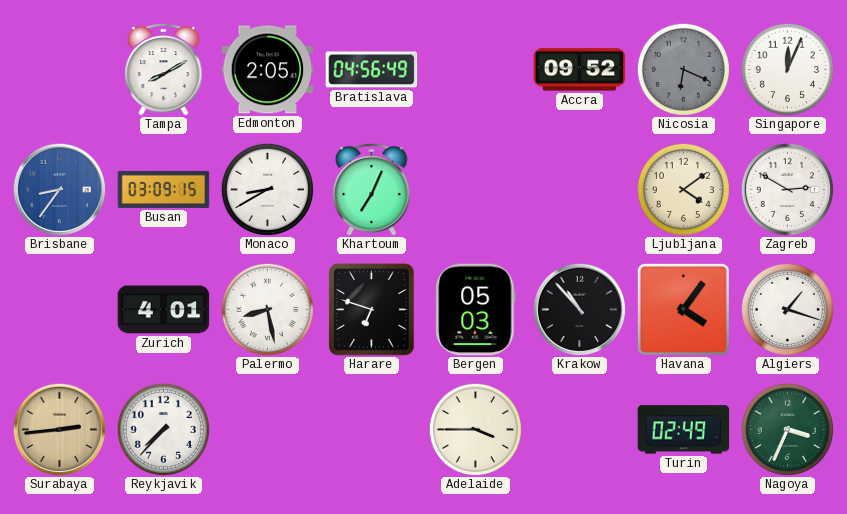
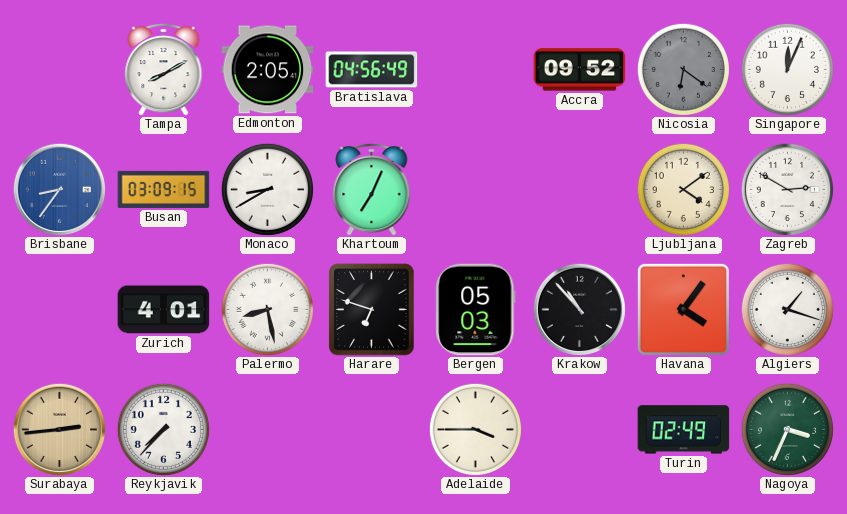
Nicosia: 6:19 -> 6:21 (683, 69)
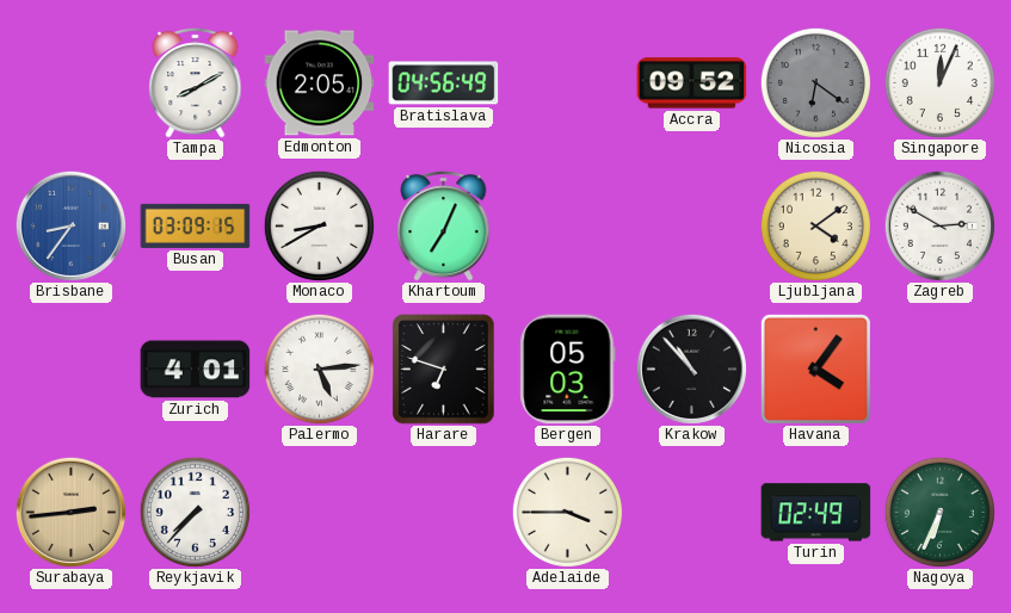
Palermo: 8:28 -> 5:14 (319, 369)
Algiers: 1:18 -> none (787, 309)
Nagoya: 3:34 -> 6:34 (939, 512)
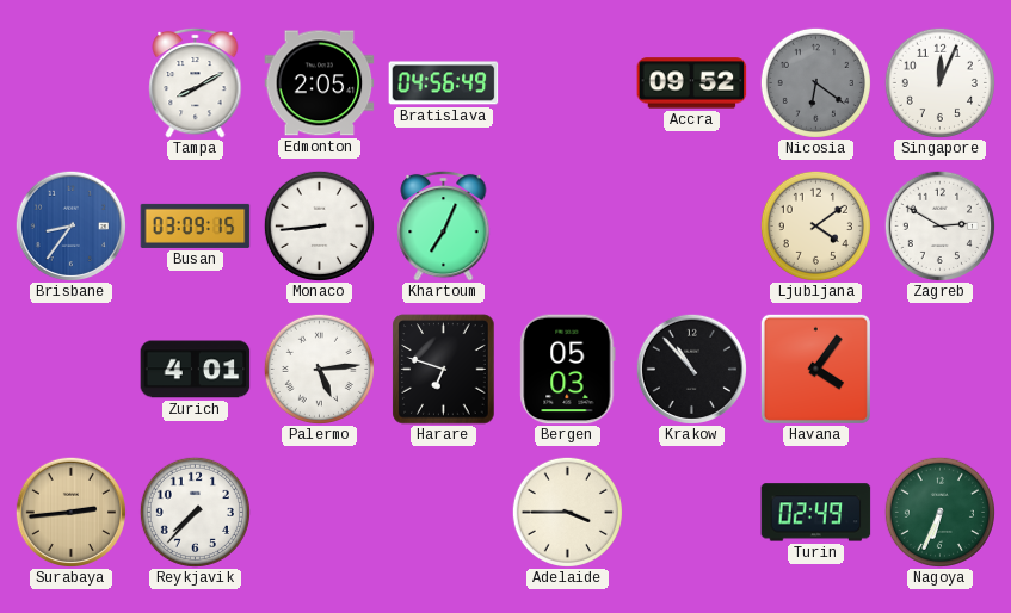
Monaco: 8:40 -> 8:44 (319, 225)
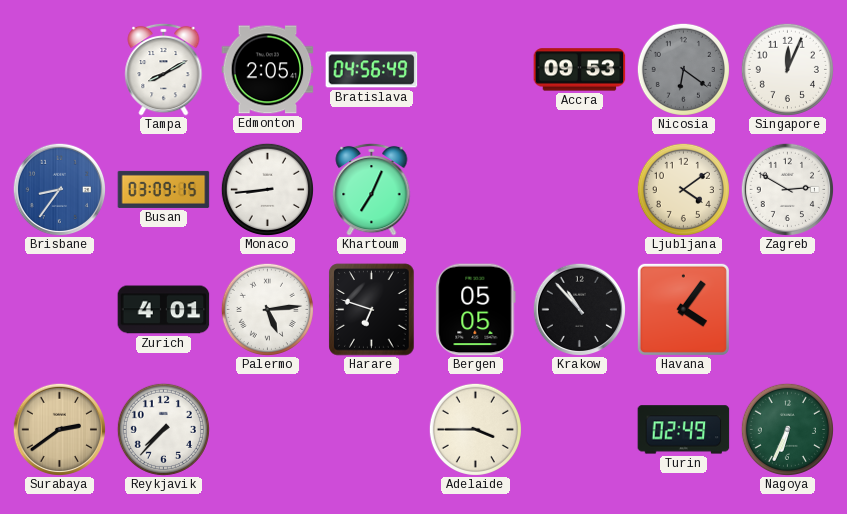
Accra: 09:52 -> 09:53 (580, 70)
Bergen: 05:03 -> 05:05 (476, 310)
Surabaya: 2:44 -> 2:39 (59, 429)
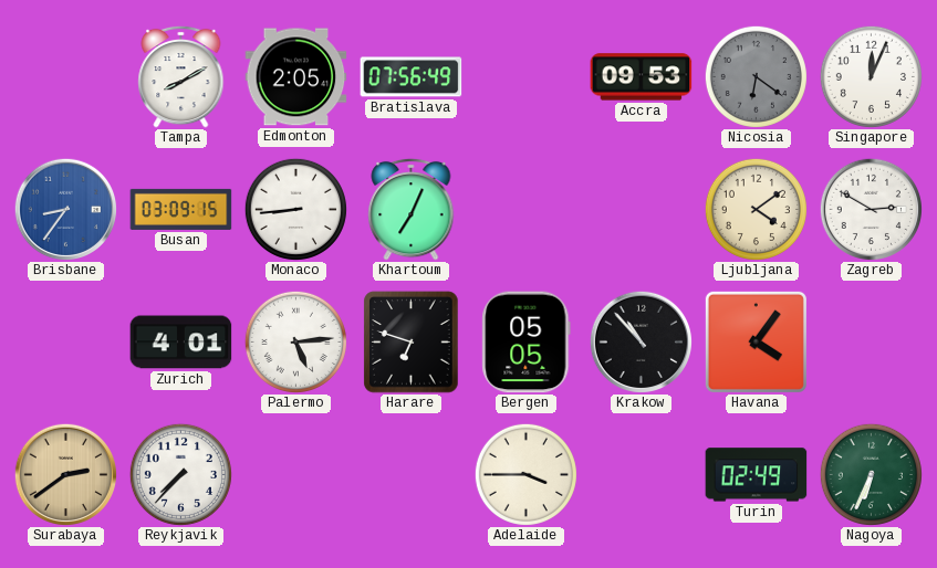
Bratislava: 04:56 -> 07:56 (412, 77)
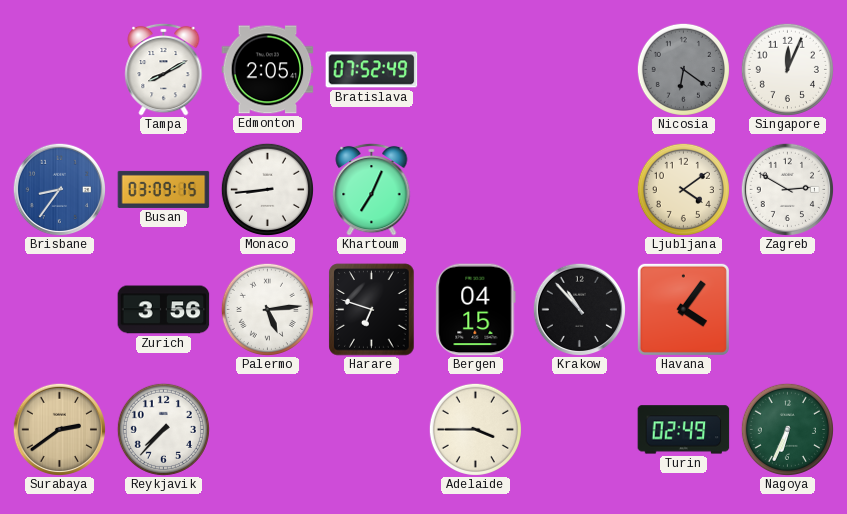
Bratislava: 07:56 -> 07:52 (372, 70)
Accra: 09:53 -> none (642, 77)
Zurich: 4:01 -> 3:56 (164, 310)
Bergen: 05:05 -> 04:15 (476, 310)
